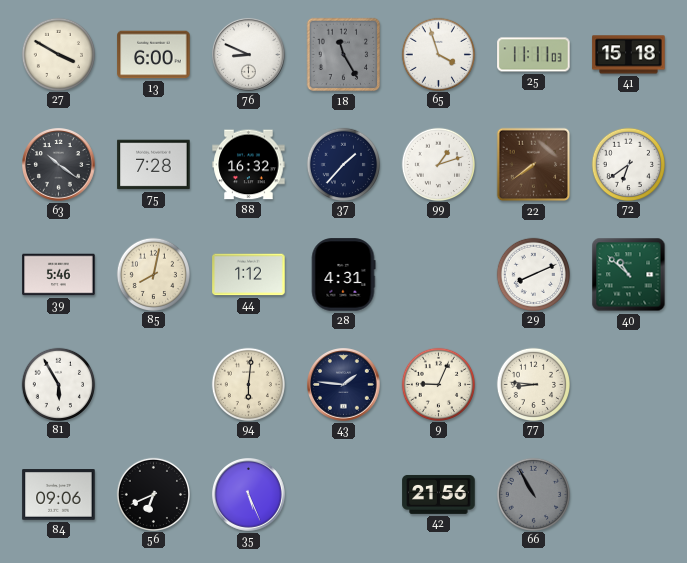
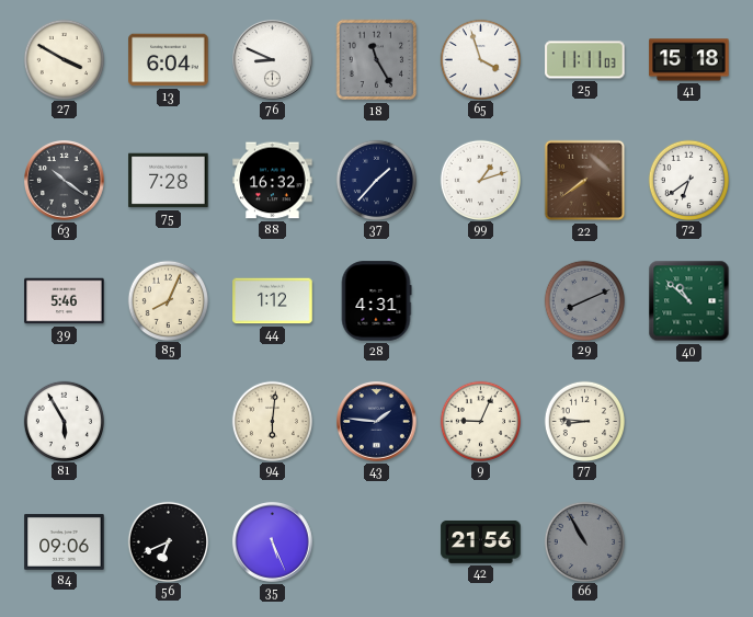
13: 6:00 -> 6:04 (169, 60)
85: 8:02 -> 8:04 (168, 300)
29 dial: white -> grey (584, 300)
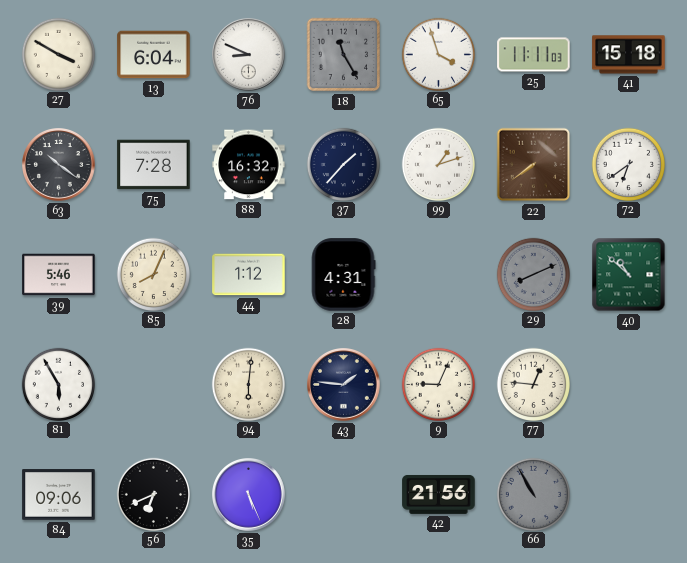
77: 8:46 -> 12:46 (533, 384)
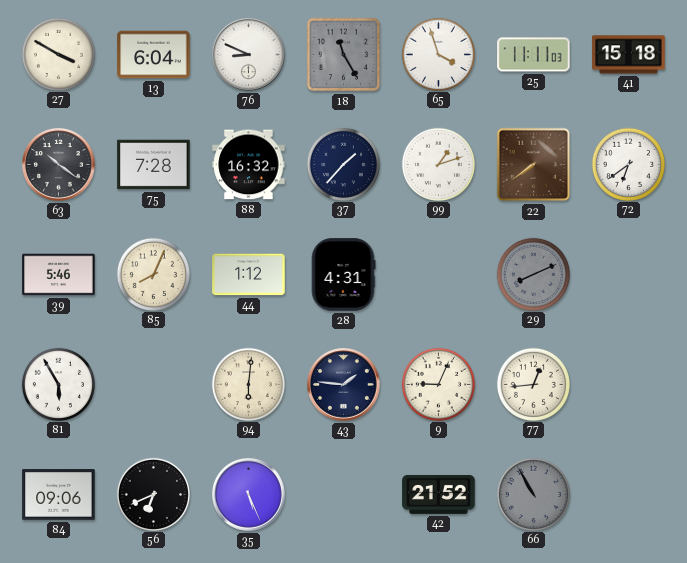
40: 10:52 -> none (629, 275)
77: 12:46 -> 12:44 (533, 384)
42: 21:56 -> 21:52 (439, 495)
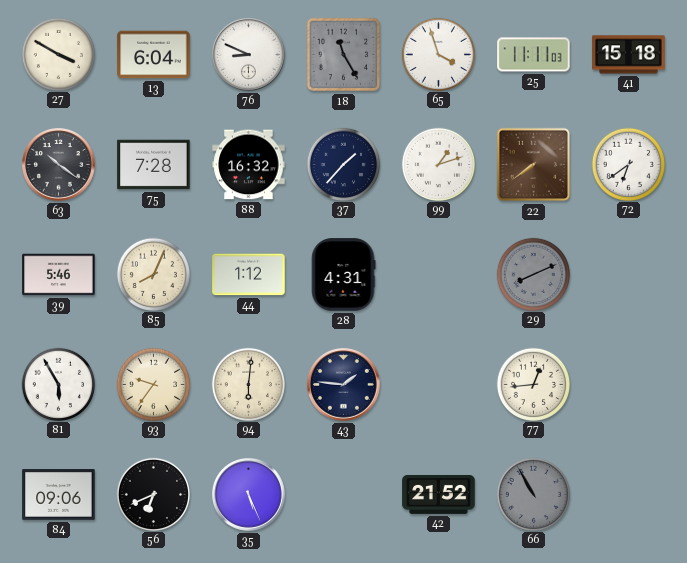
93: none -> 9:36 (153, 384)
9: 9:04 -> none (438, 384)
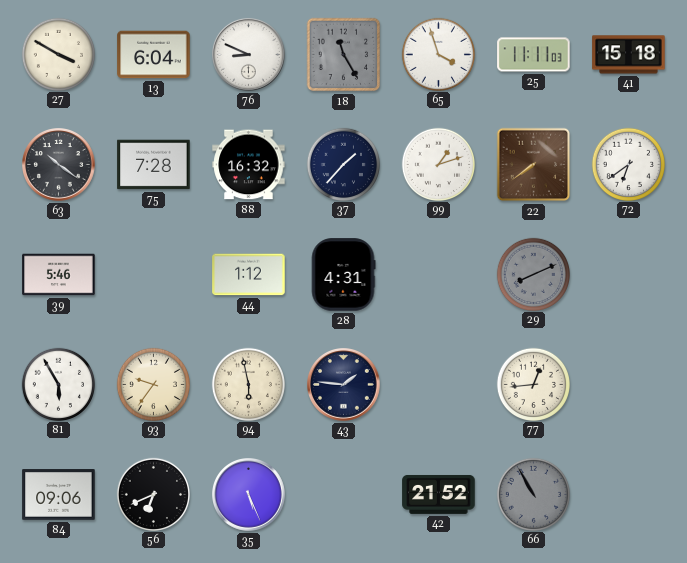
85: 8:04 -> none (153, 274)
94: 6:01 -> 5:58 (248, 384)
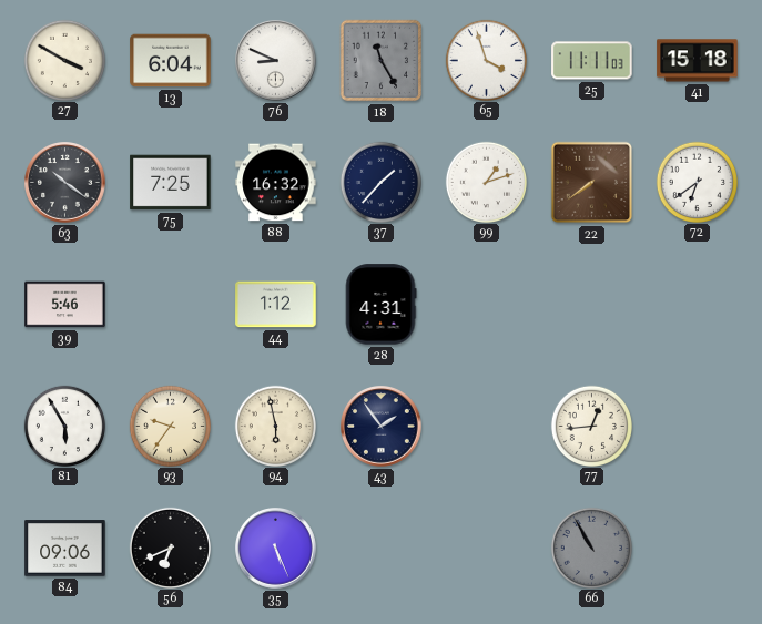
75: 7:28 -> 7:25 (171, 183)
29: 8:11 -> none (533, 274)
43: 1:46 -> 1:54 (382, 427)
42: 21:52 -> none (439, 495)
